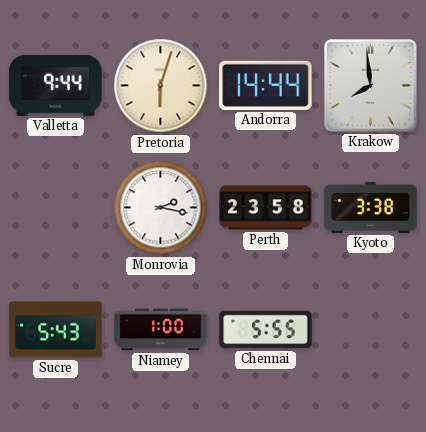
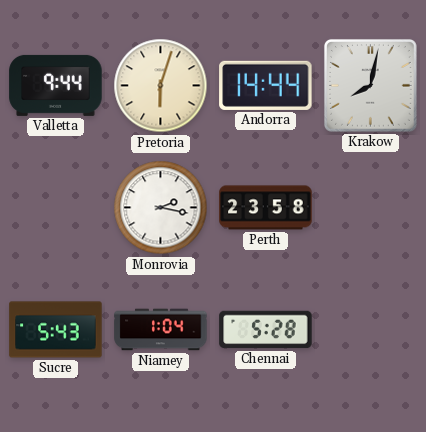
Krakow: 7:59 -> 8:02 (370, 85)
Kyoto: 3:38 -> none (371, 207)
Niamey: 1:00 -> 1:04 (161, 330)
Chennai: 5:55 -> 5:28 (266, 330)
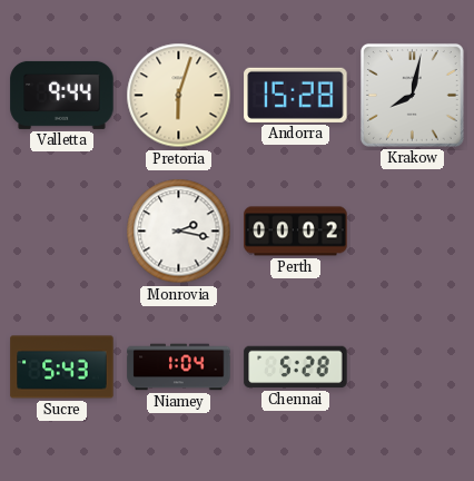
Andorra: 14:44 -> 15:28 (296, 95)
Perth: 23:58 -> 00:02 (296, 232)
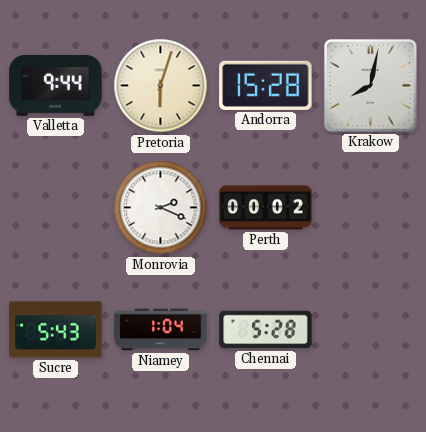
Monrovia: 2:17 -> 2:19 (161, 208)
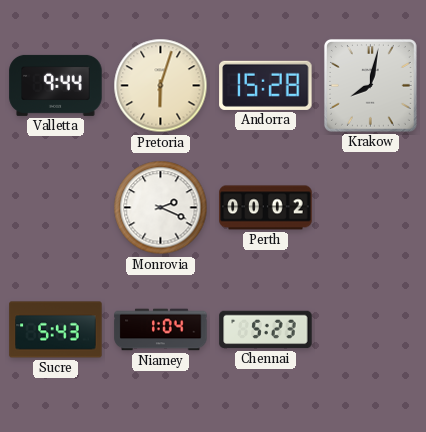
Chennai: 5:28 -> 5:23 (266, 330)
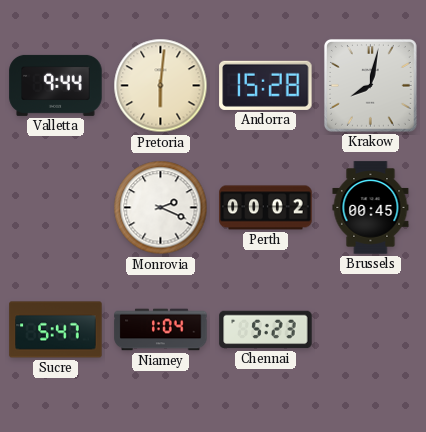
Pretoria: 6:03 -> 6:01 (161, 86)
Brussels: none -> 00:45 (371, 208)
Sucre: 5:43 -> 5:47 (56, 330)
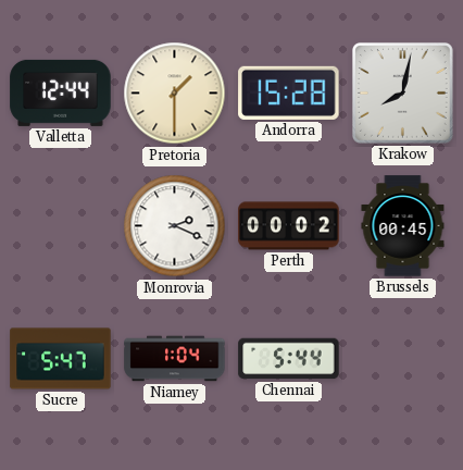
Valletta: 9:44 -> 12:44 (61, 92)
Pretoria: 6:01 -> 1:30 (175, 94)
Chennai: 5:23 -> 5:44 (289, 359)
